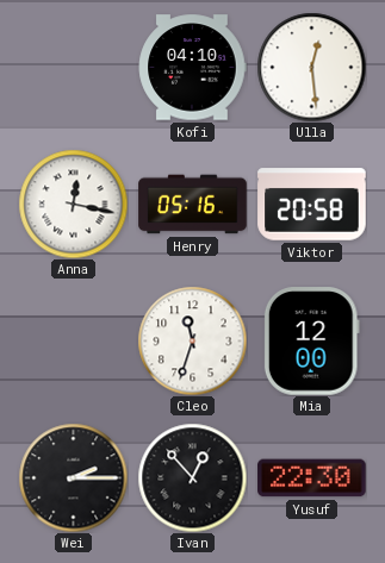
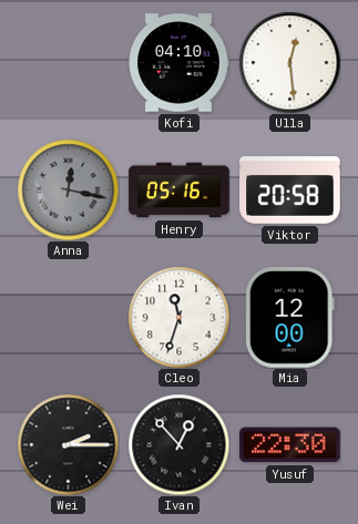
Anna dial: white -> grey (68, 189)
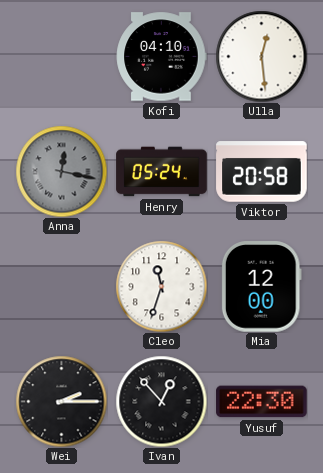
Henry: 05:16 -> 05:24 (162, 172)
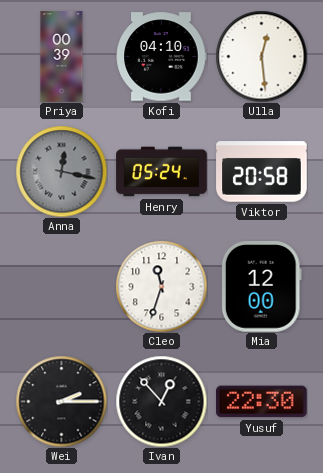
Priya: none -> 00:39 (62, 57)
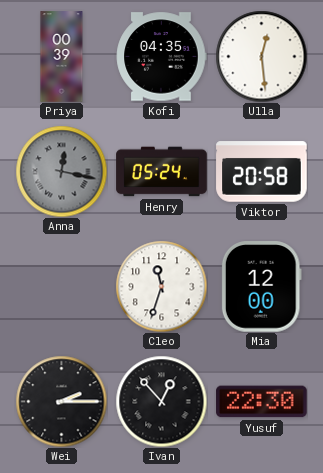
Kofi: 04:10 -> 04:35 (161, 57)
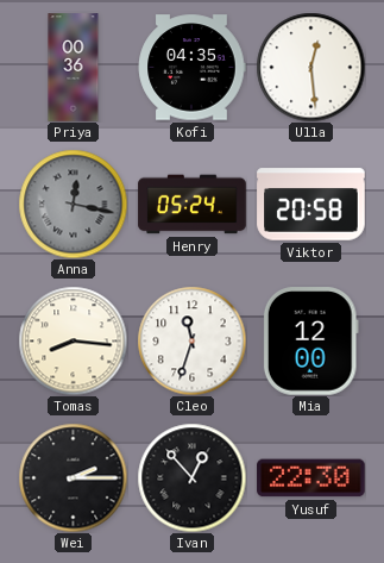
Priya: 00:39 -> 00:36 (74, 68)
Tomas: none -> 8:16 (73, 340)
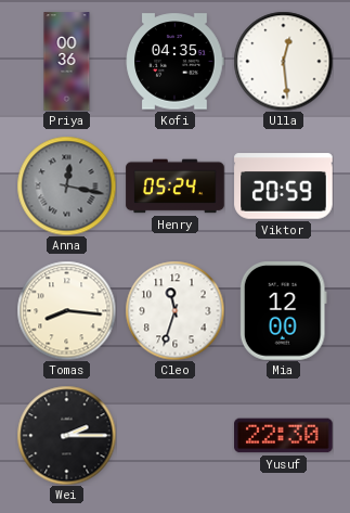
Viktor: 20:58 -> 20:59 (284, 187)
Ivan: 12:53 -> none (191, 477)
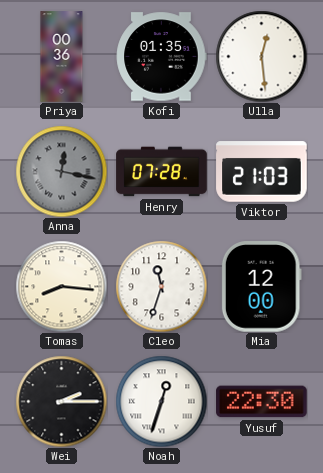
Kofi: 04:35 -> 01:35 (161, 57)
Henry: 05:24 -> 07:28 (162, 172)
Viktor: 20:59 -> 21:03 (262, 172)
Noah: none -> 12:33 (161, 401)
